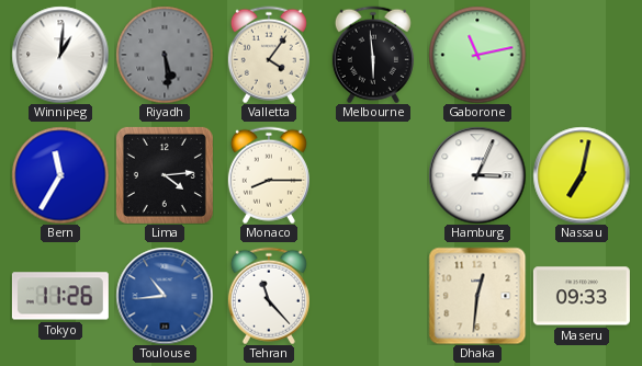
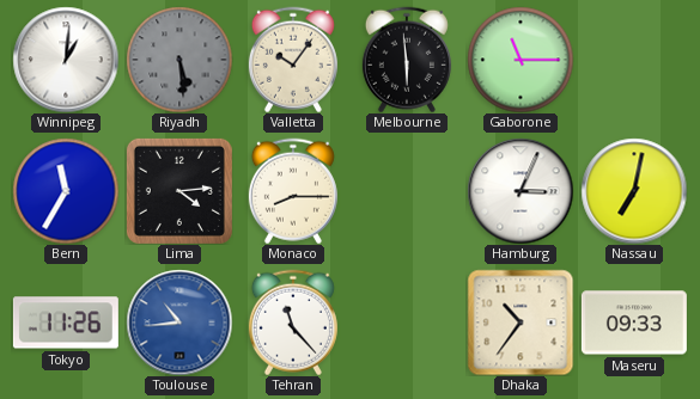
Valletta: 4:06 -> 10:06 (293, 60)
Gaborone: 11:13 -> 11:15 (521, 60)
Dhaka: 12:31 -> 10:36 (521, 323)
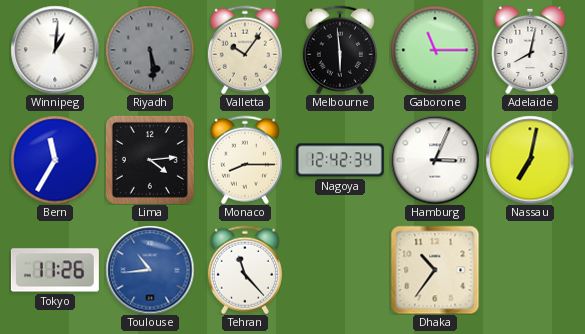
Adelaide: none -> 8:02 (530, 50)
Nagoya: none -> 12:42 (340, 160)
Maseru: 09:33 -> none (634, 323)
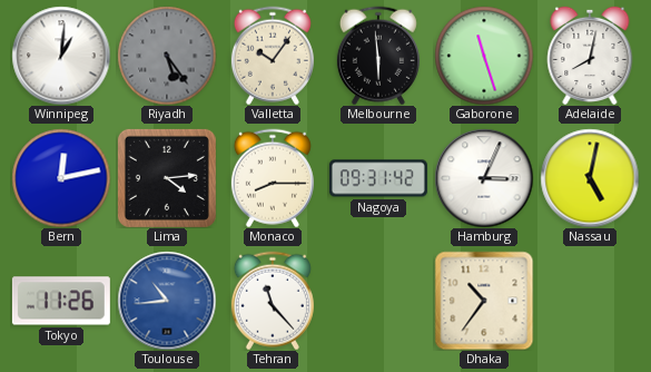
Riyadh: 5:29 -> 5:24 (167, 56)
Gaborone: 11:15 -> 11:27 (484, 56)
Bern: 11:35 -> 12:13 (61, 178)
Nagoya: 12:42 -> 09:31 (378, 178)
Nassau: 7:02 -> 5:02 (590, 178)
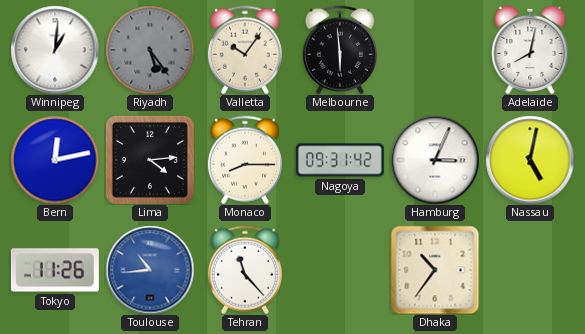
Gaborone: 11:27 -> none (484, 56)
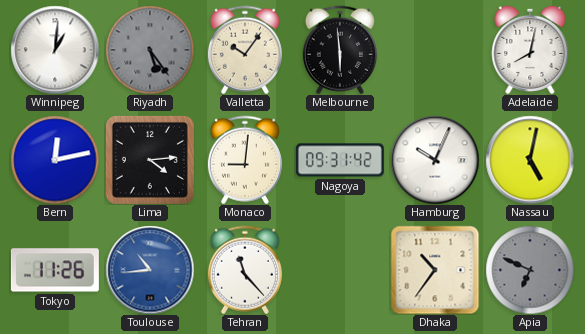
Monaco: 8:15 -> 9:01 (245, 160)
Hamburg: 3:04 -> 10:04 (435, 160)
Apia: none -> 6:49 (530, 270)
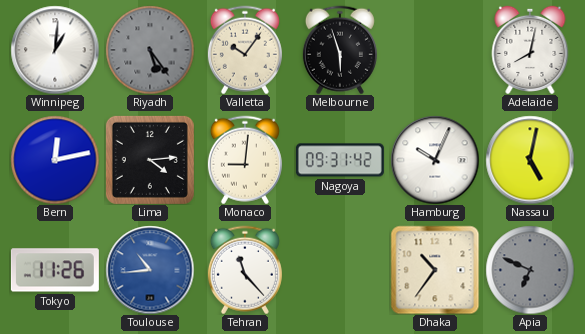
Melbourne: 5:59 -> 5:57 (340, 50)
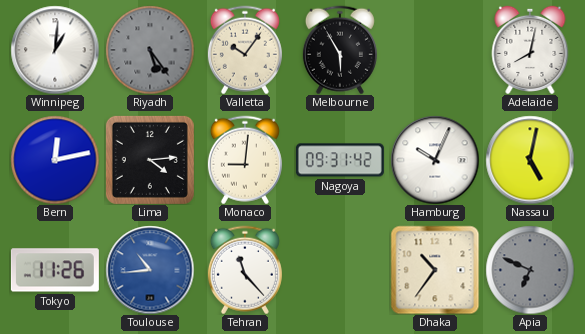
Melbourne: 5:57 -> 5:55 (340, 50)
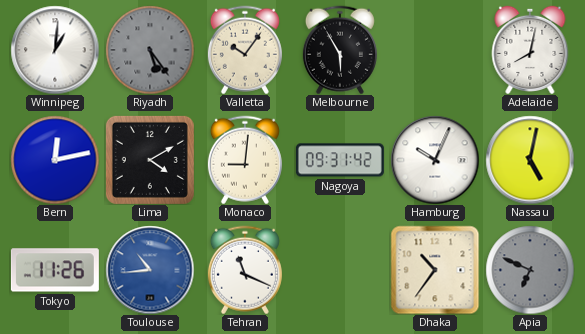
Lima: 4:14 -> 4:10 (150, 160)
Tehran: 11:23 -> 11:19 (245, 270)
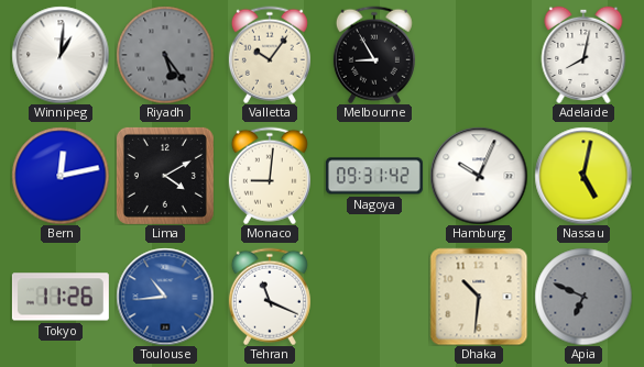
Melbourne: 5:55 -> 8:55 (374, 55)
Dhaka: 10:36 -> 10:31 (479, 297)
